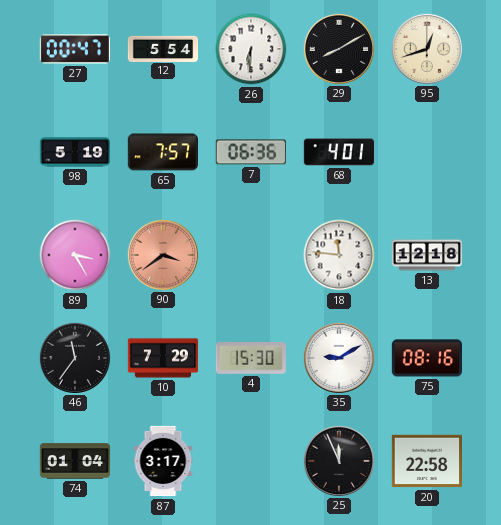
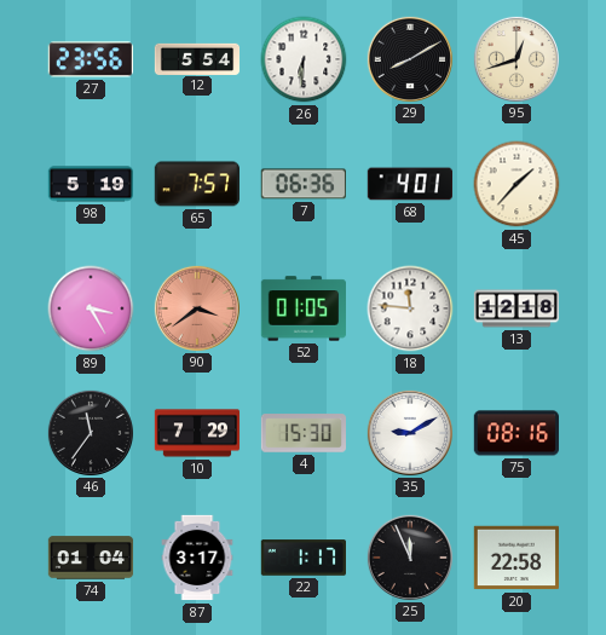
27: 00:47 -> 23:56 (90, 59)
45: none -> 1:37 (516, 184)
52: none -> 01:05 (304, 308)
22: none -> 1:17 (302, 558)
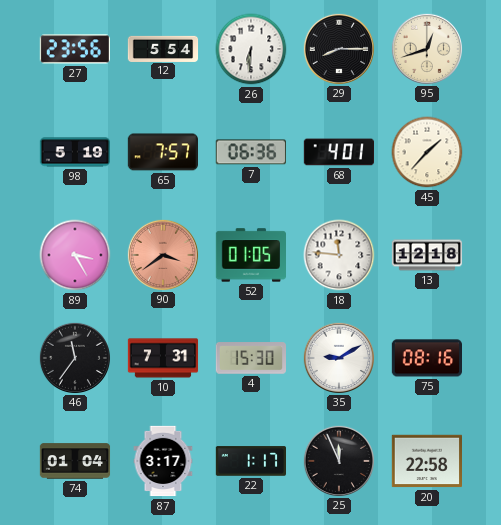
29: 8:10 -> 8:15 (338, 48)
10: 7:29 -> 7:31 (163, 358)
